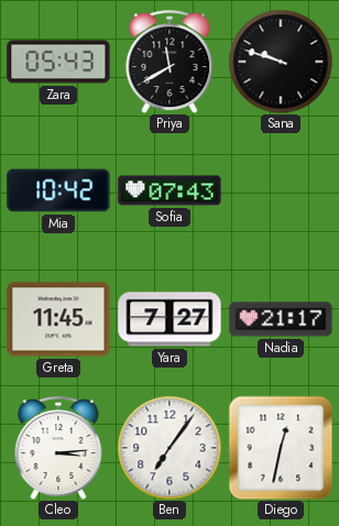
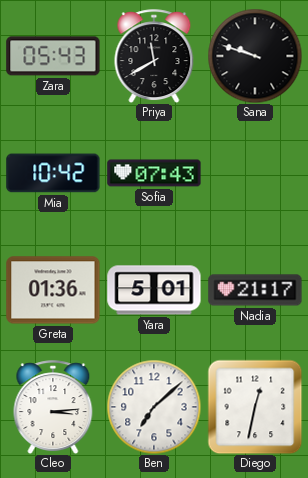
Greta: 11:45 -> 01:36 (53, 290)
Yara: 7:27 -> 5:01 (154, 290)
Ben: 7:06 -> 7:08 (154, 407)
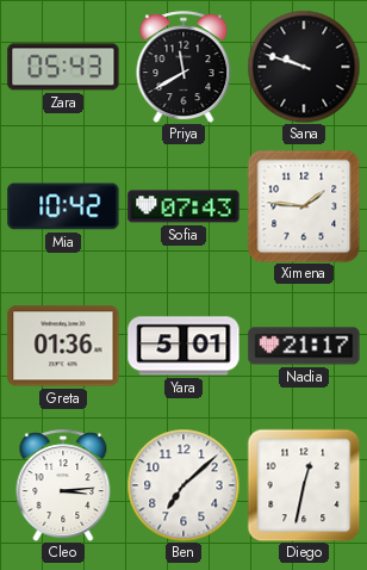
Ximena: none -> 1:46 (304, 206)
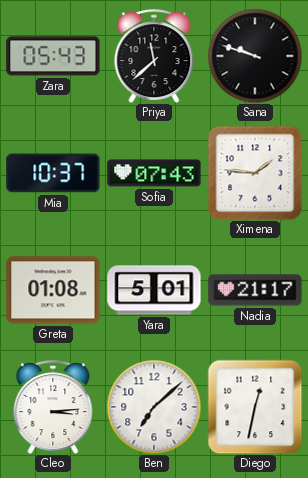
Priya: 11:40 -> 11:38 (154, 56)
Mia: 10:42 -> 10:37 (53, 173)
Greta: 01:36 -> 01:08 (53, 290)
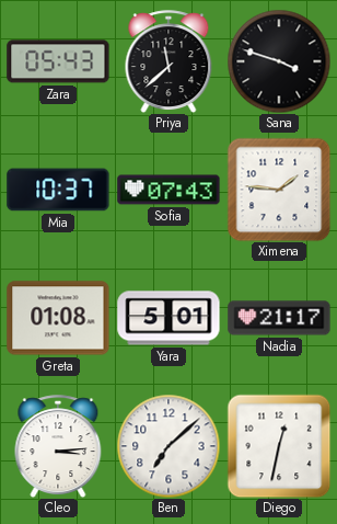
Sana: 9:48 -> 3:48 (279, 61)
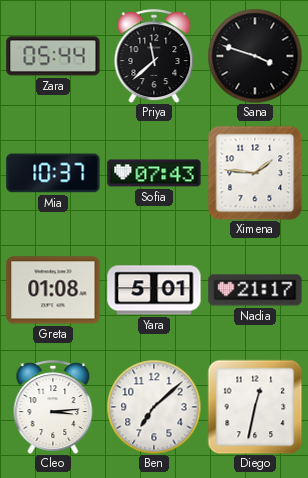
Zara: 05:43 -> 05:44 (53, 56)
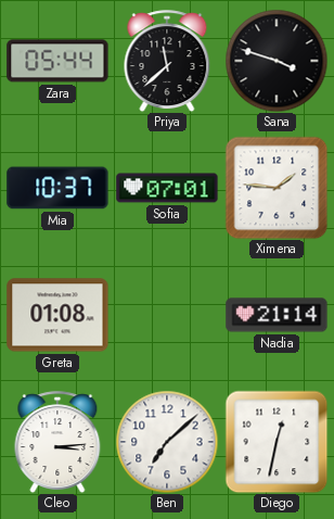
Sofia: 07:43 -> 07:01 (167, 188)
Yara: 5:01 -> none (154, 290)
Nadia: 21:17 -> 21:14 (277, 315)
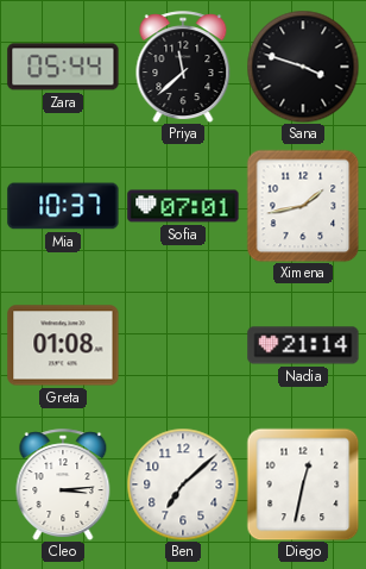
Ximena: 1:46 -> 1:43 (303, 206)
